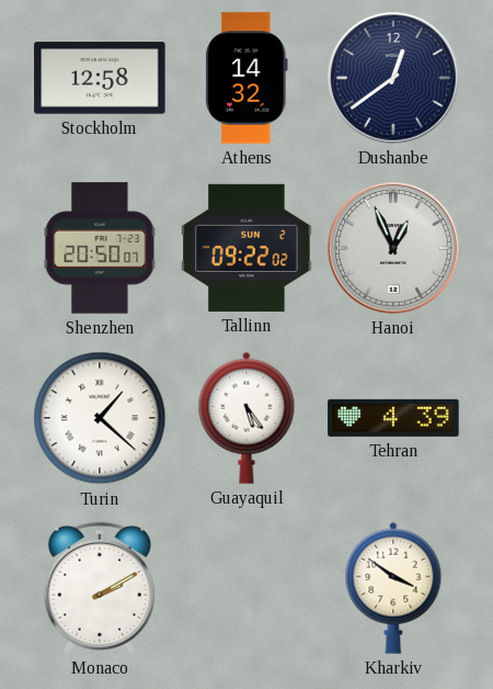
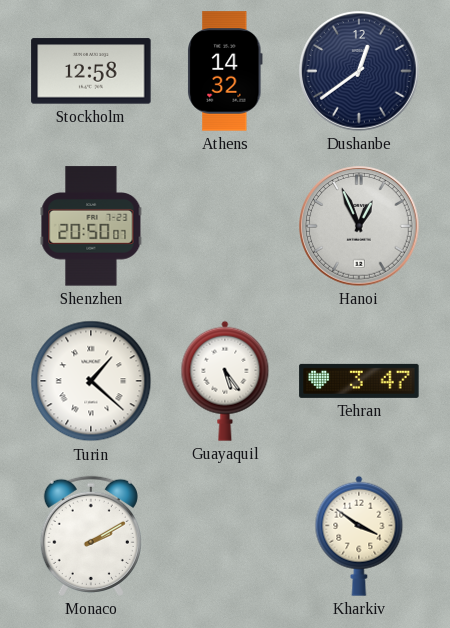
Tallinn: 09:22 -> none (246, 248)
Tehran: 4:39 -> 3:47 (359, 381)
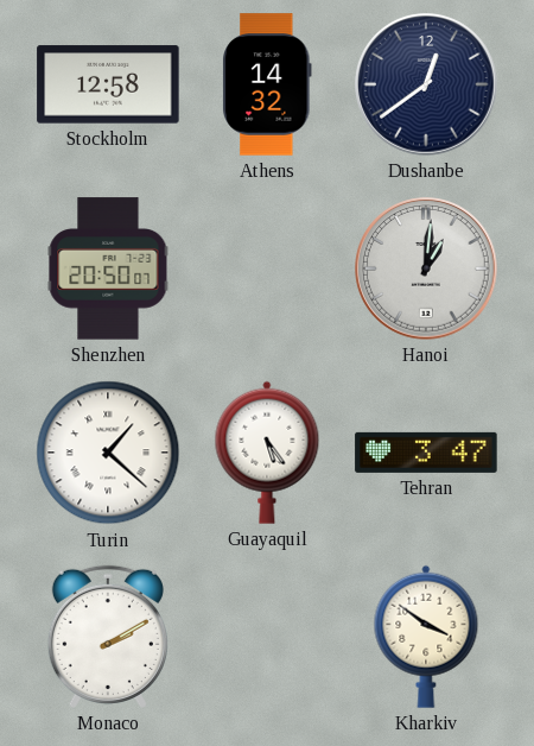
Hanoi: 12:56 -> 1:01 (426, 268)
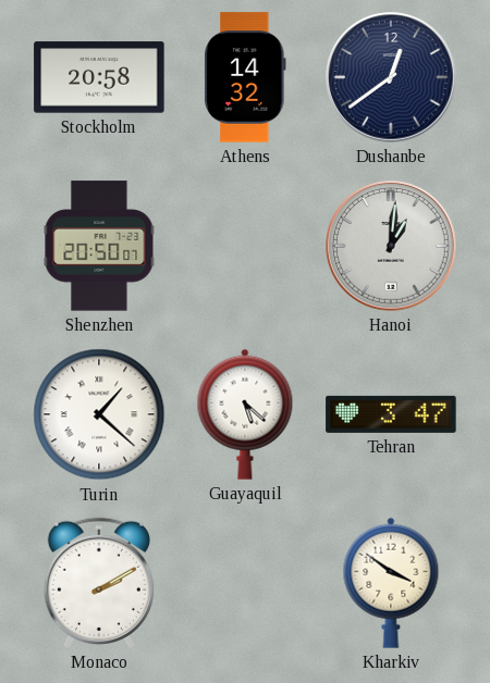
Stockholm: 12:58 -> 20:58 (99, 77)
Guayaquil: 5:24 -> 5:22 (245, 414)
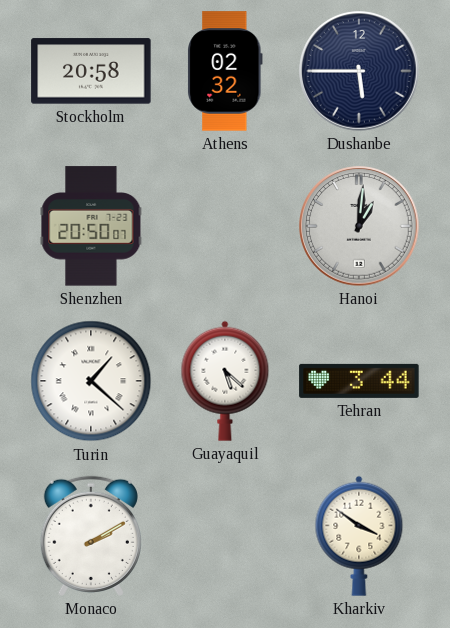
Athens: 14:32 -> 02:32 (225, 71)
Dushanbe: 12:39 -> 5:45 (359, 71)
Tehran: 3:47 -> 3:44 (359, 381)
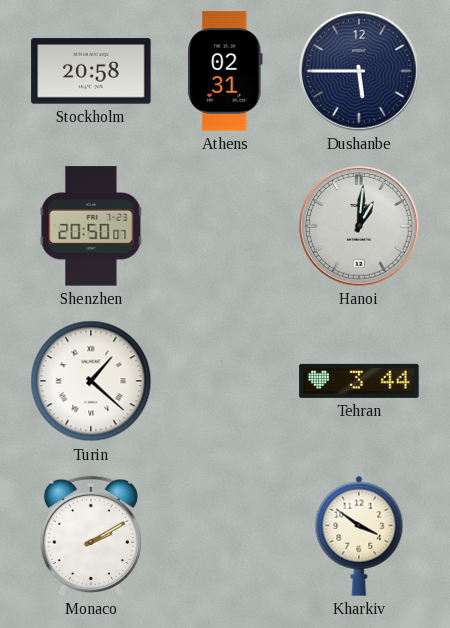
Athens: 02:32 -> 02:31 (225, 71)
Guayaquil: 5:22 -> none (225, 381)
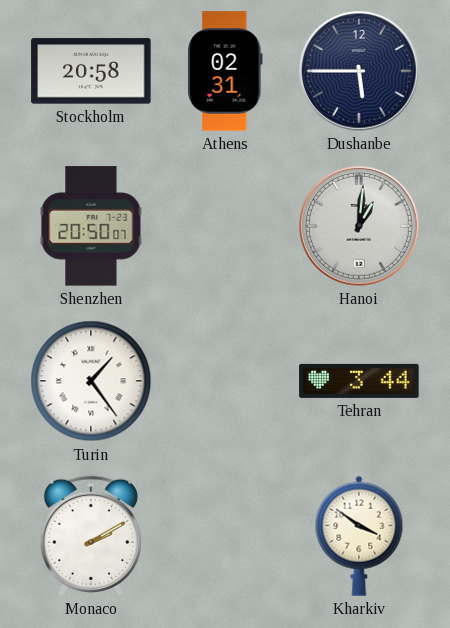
Turin: 1:22 -> 1:24 (91, 381)
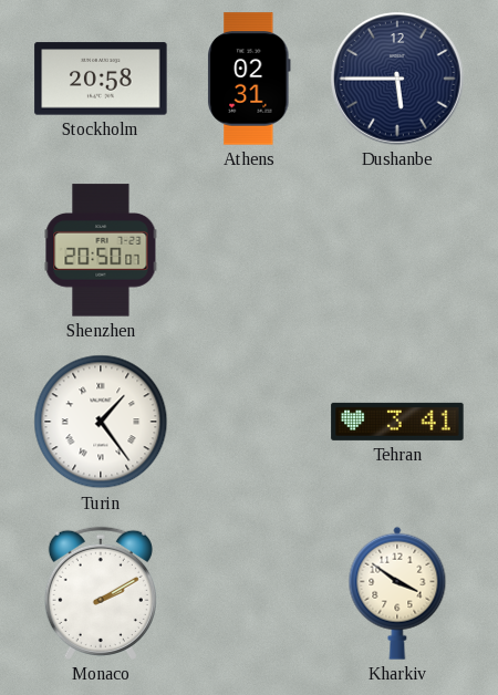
Hanoi: 1:01 -> none (359, 226)
Tehran: 3:44 -> 3:41 (397, 422)
